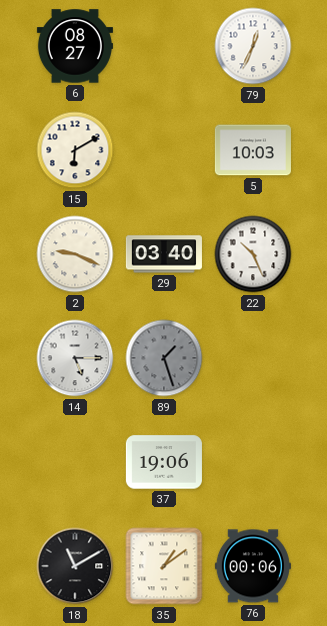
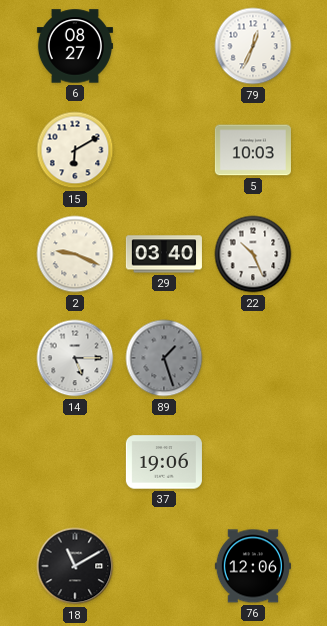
35: 1:09 -> none (164, 566)
76: 00:06 -> 12:06 (253, 566)
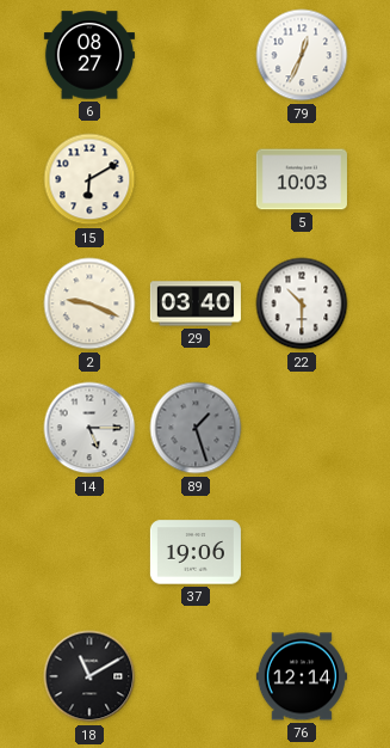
22: 10:26 -> 10:30 (302, 304)
76: 12:06 -> 12:14 (302, 676)
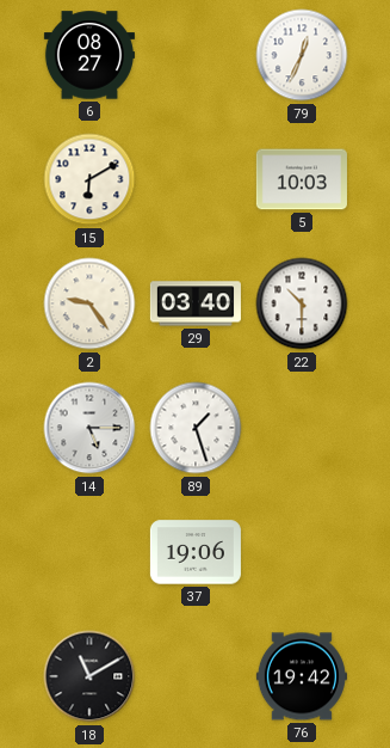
2: 9:19 -> 9:24 (89, 304)
89 dial: grey -> white (196, 428)
76: 12:14 -> 19:42 (302, 676)
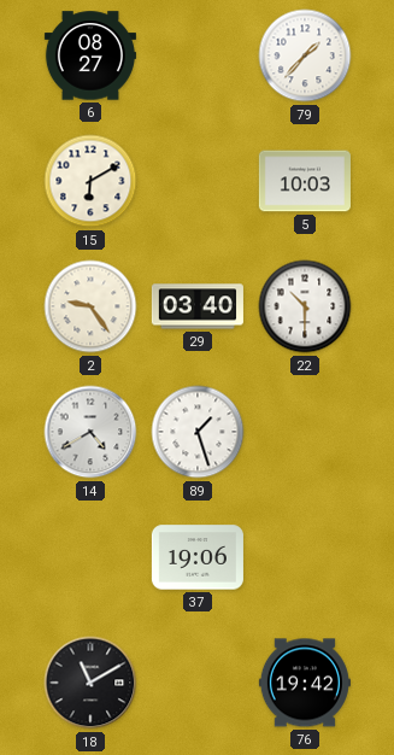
79: 12:34 -> 1:37 (305, 55)
14: 5:15 -> 4:40 (90, 432)
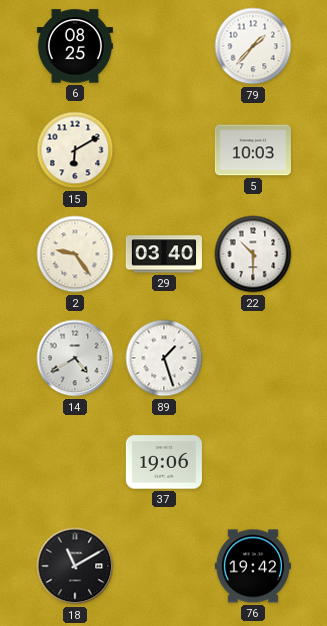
6: 08:27 -> 08:25 (75, 46)
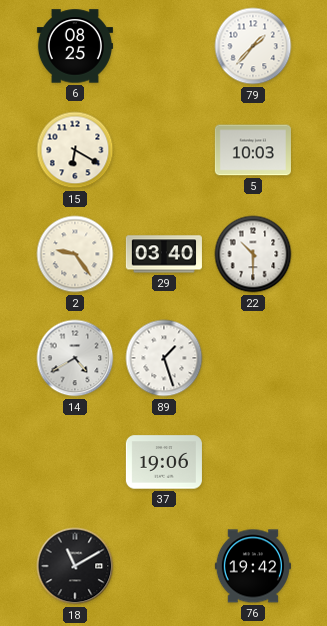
15: 6:10 -> 6:20 (75, 150)
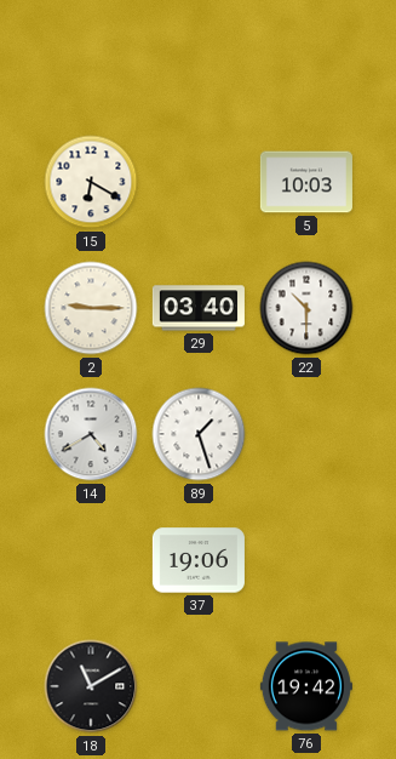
6: 08:25 -> none (75, 46)
79: 1:37 -> none (253, 46)
2: 9:24 -> 9:15 (91, 308)
